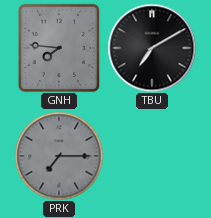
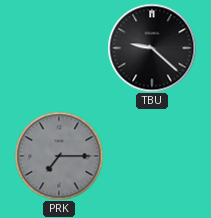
GNH: 7:46 -> none (59, 48)
TBU: 7:10 -> 9:22 (152, 48)
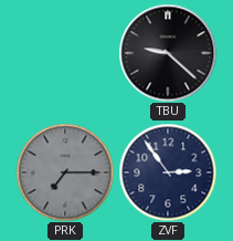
ZVF: none -> 2:54 (168, 172)
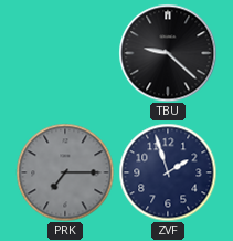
ZVF: 2:54 -> 1:57 (168, 172)
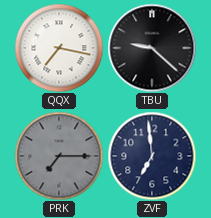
QQX: none -> 7:17 (59, 48)
ZVF: 1:57 -> 6:59 (152, 156)
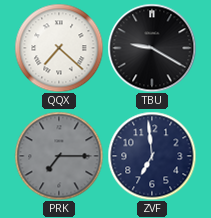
QQX: 7:17 -> 7:22 (59, 48)
TBU: 9:22 -> 9:20 (152, 48)
